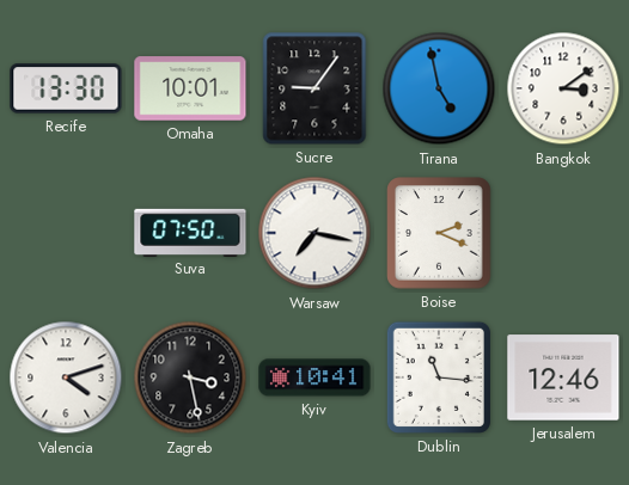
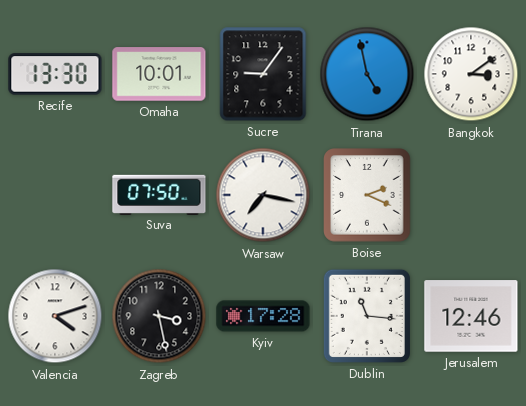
Kyiv: 10:41 -> 17:28 (263, 316)
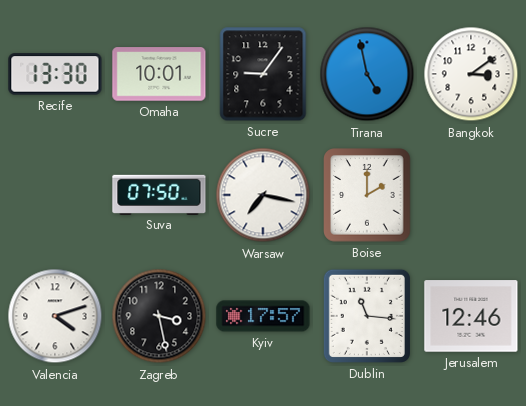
Boise: 2:19 -> 2:00 (367, 195)
Kyiv: 17:28 -> 17:57 (263, 316)
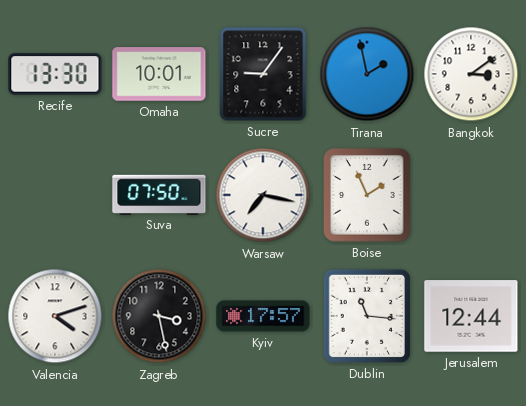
Tirana: 4:58 -> 1:58 (367, 74)
Boise: 2:00 -> 1:56 (367, 195)
Jerusalem: 12:46 -> 12:44 (471, 316)
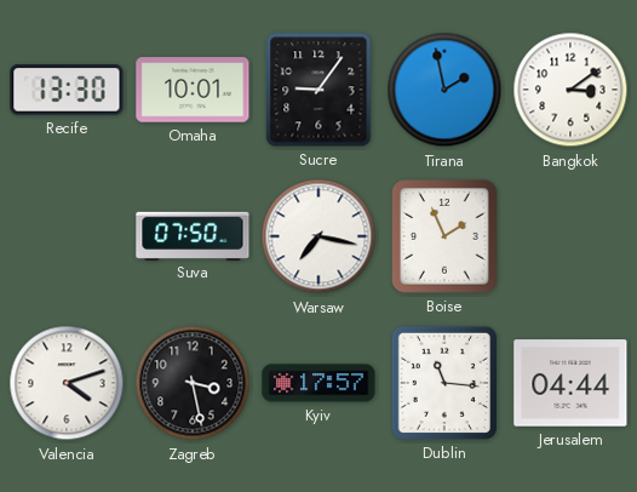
Jerusalem: 12:44 -> 04:44 (570, 383)
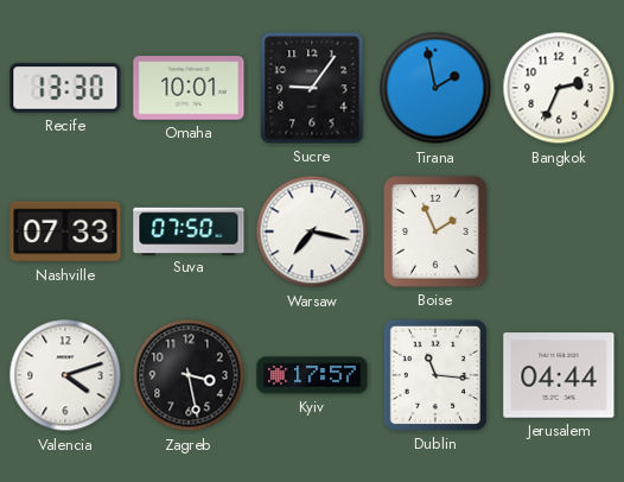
Bangkok: 3:09 -> 2:34 (559, 88)
Nashville: none -> 07:33 (65, 232)
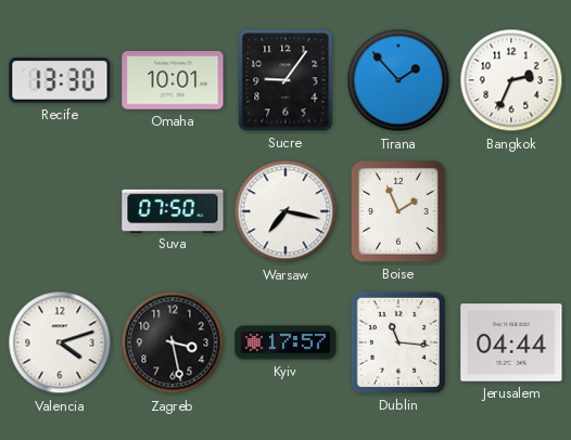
Tirana: 1:58 -> 1:53 (398, 80)
Nashville: 07:33 -> none (65, 232)
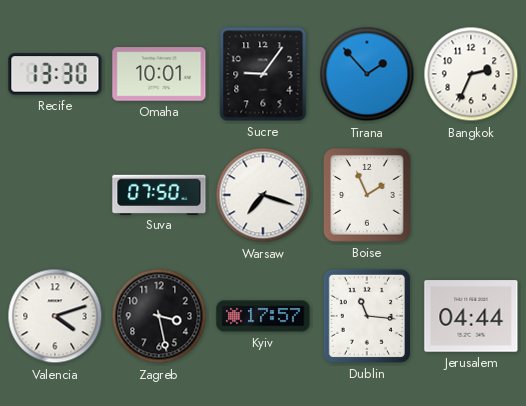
Warsaw: 7:17 -> 7:18 (263, 195)
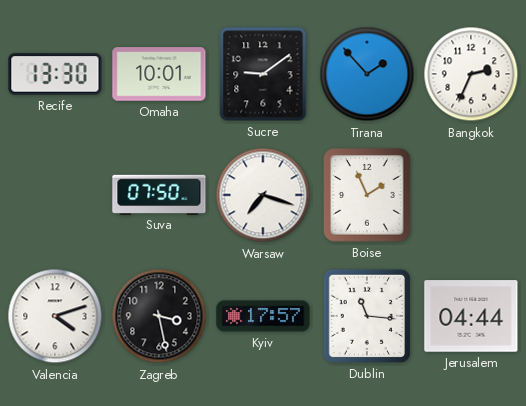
Sucre: 9:06 -> 9:09 (263, 74)
